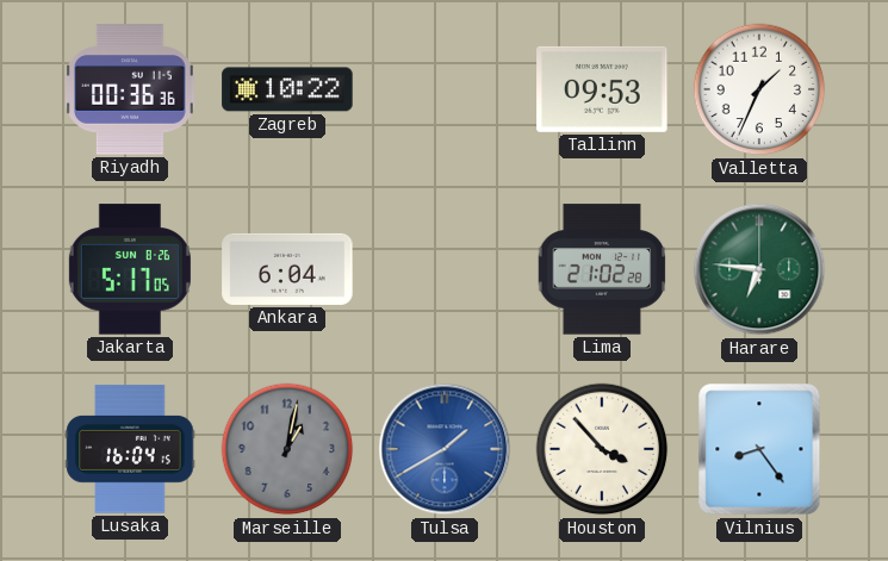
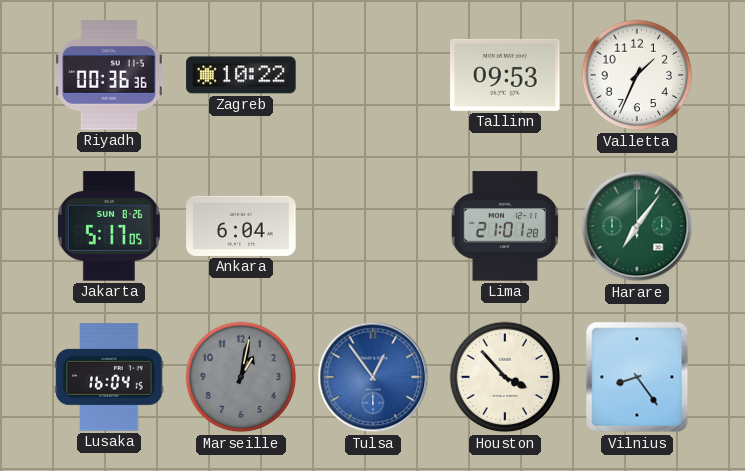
Lima: 21:02 -> 21:01 (505, 226)
Harare: 6:46 -> 7:06 (637, 226)
Tulsa: 1:40 -> 12:54 (373, 377)
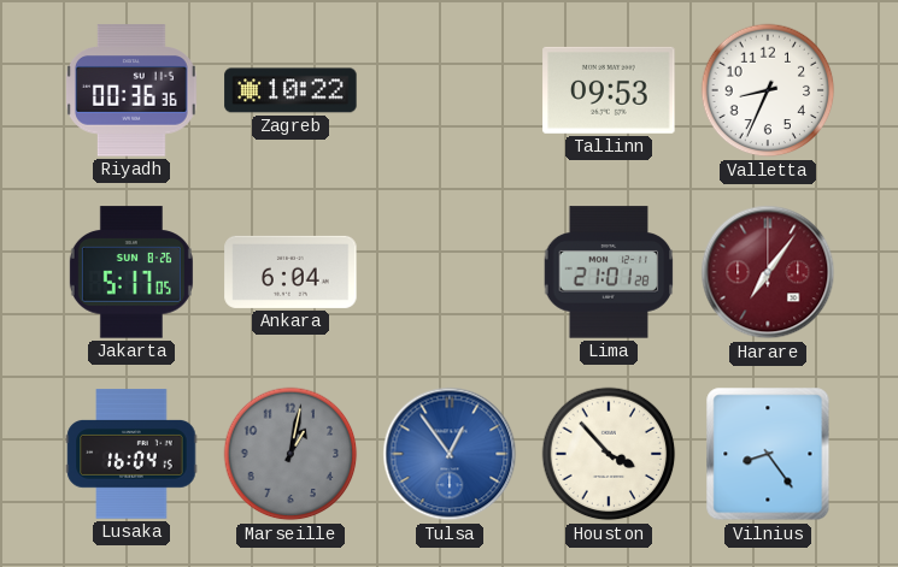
Valletta: 1:34 -> 8:34 (768, 90)
Harare dial: green -> burgundy (768, 272)
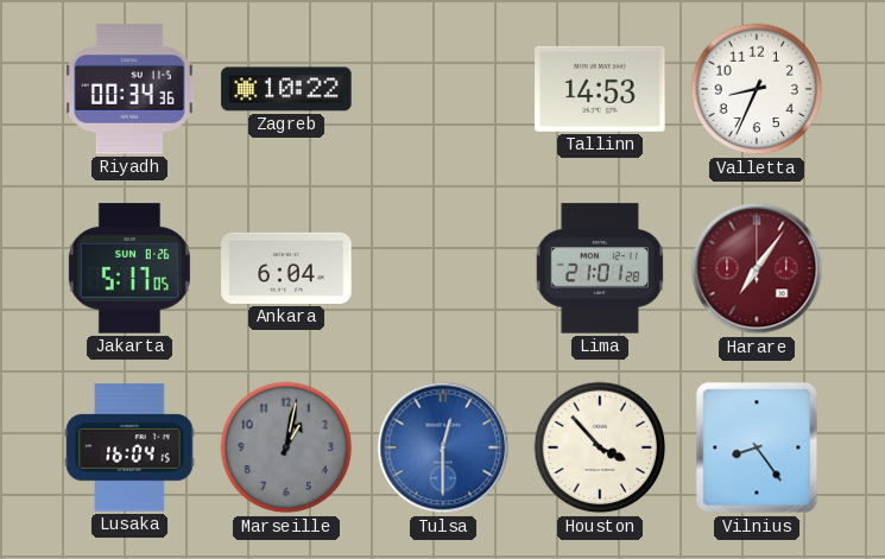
Riyadh: 00:36 -> 00:34 (129, 89)
Tallinn: 09:53 -> 14:53 (600, 89)
Tulsa: 12:54 -> 12:30 (443, 447)
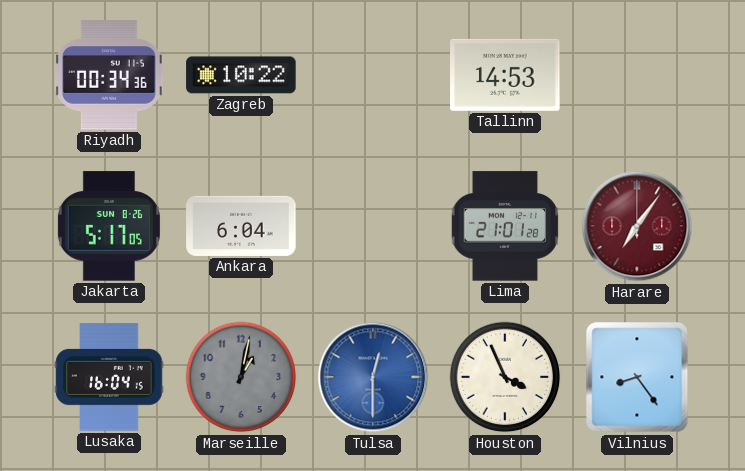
Valletta: 8:34 -> none (757, 89)
Houston: 3:53 -> 3:56 (505, 377)
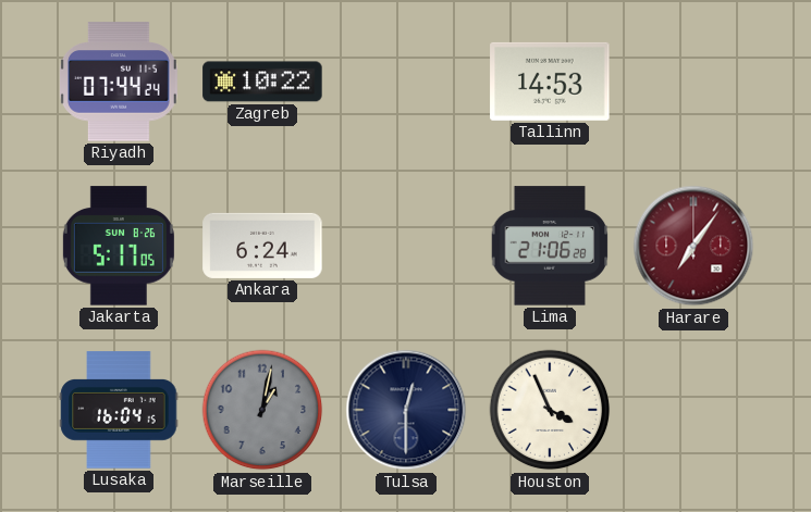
Riyadh: 00:34 -> 07:44 (119, 82)
Ankara: 6:04 -> 6:24 (262, 246)
Lima: 21:01 -> 21:06 (550, 246)
Tulsa dial: blue -> navy (406, 410)
Vilnius: 8:24 -> none (637, 377)
